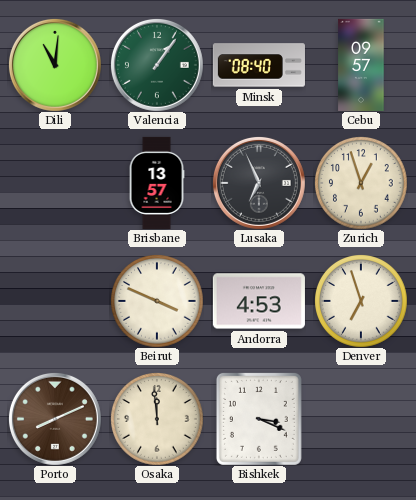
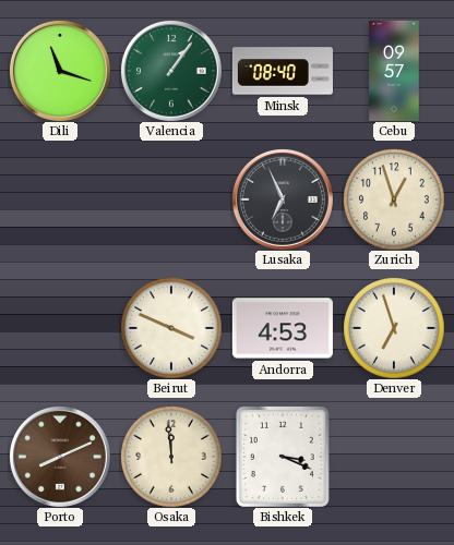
Dili: 11:01 -> 11:18 (60, 71)
Brisbane: 13:57 -> none (157, 183)
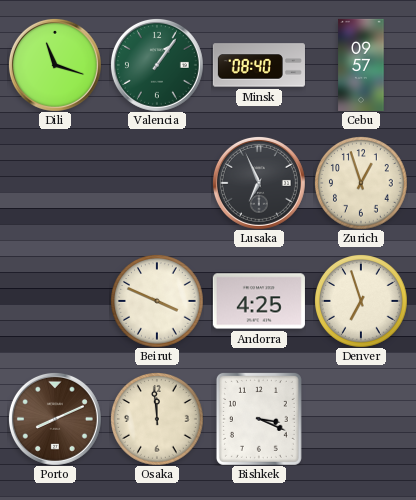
Andorra: 4:53 -> 4:25 (259, 301)
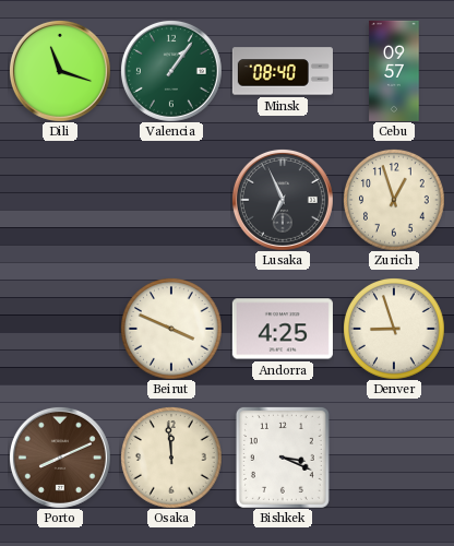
Denver: 6:57 -> 8:57 (394, 329)
